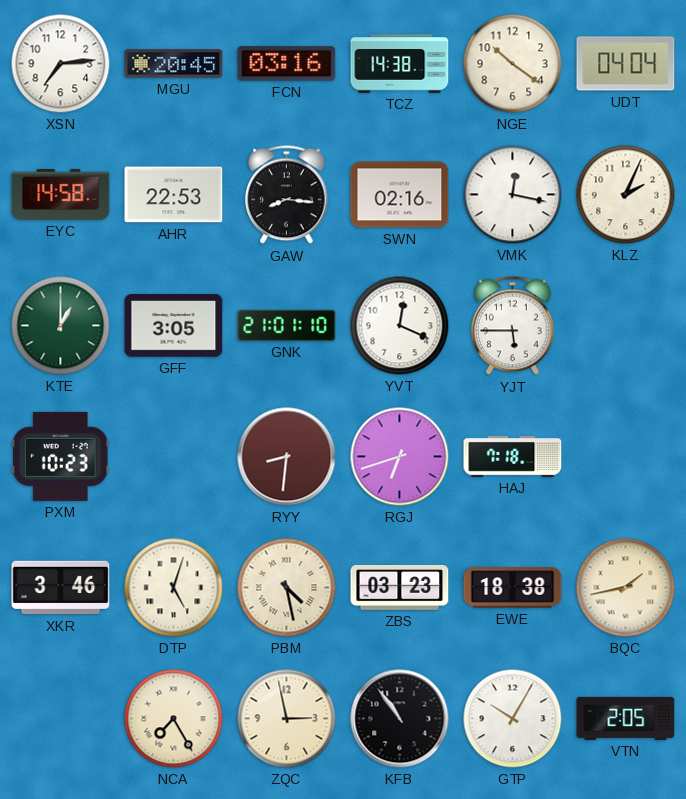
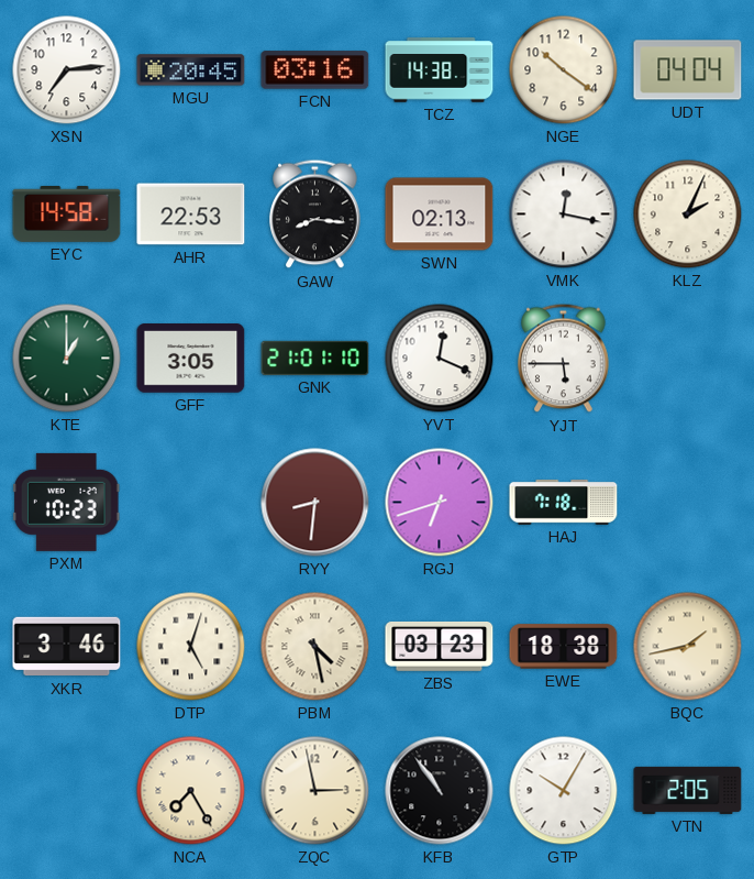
SWN: 02:16 -> 02:13 (440, 215)
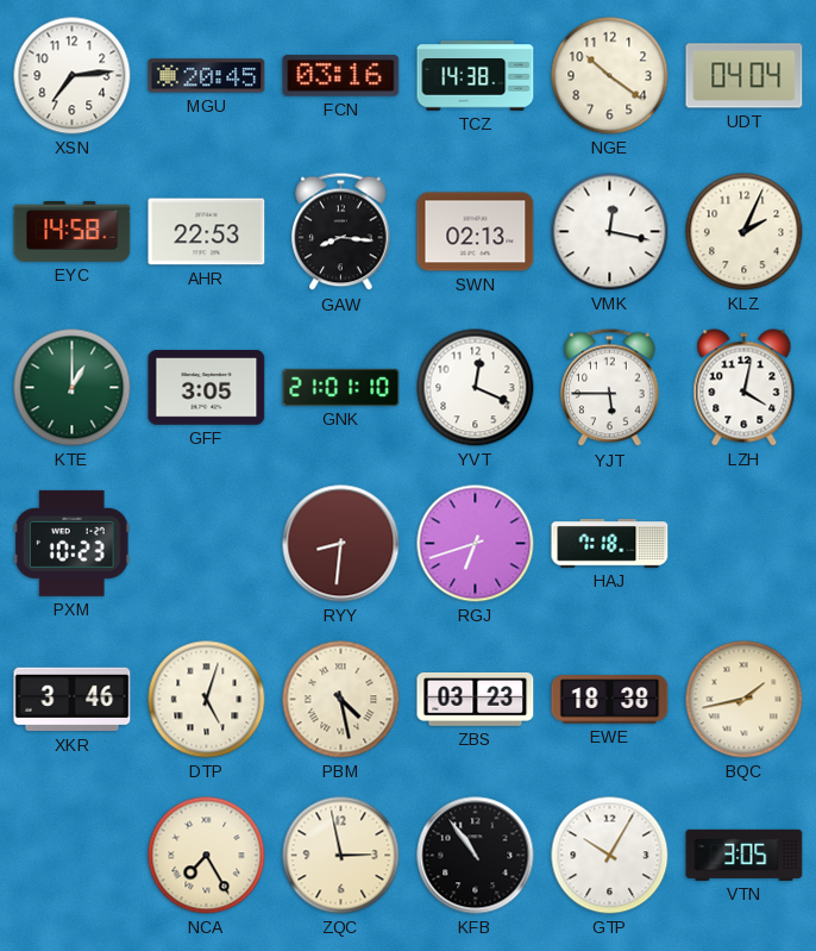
LZH: none -> 4:02 (745, 388)
VTN: 2:05 -> 3:05 (745, 855)
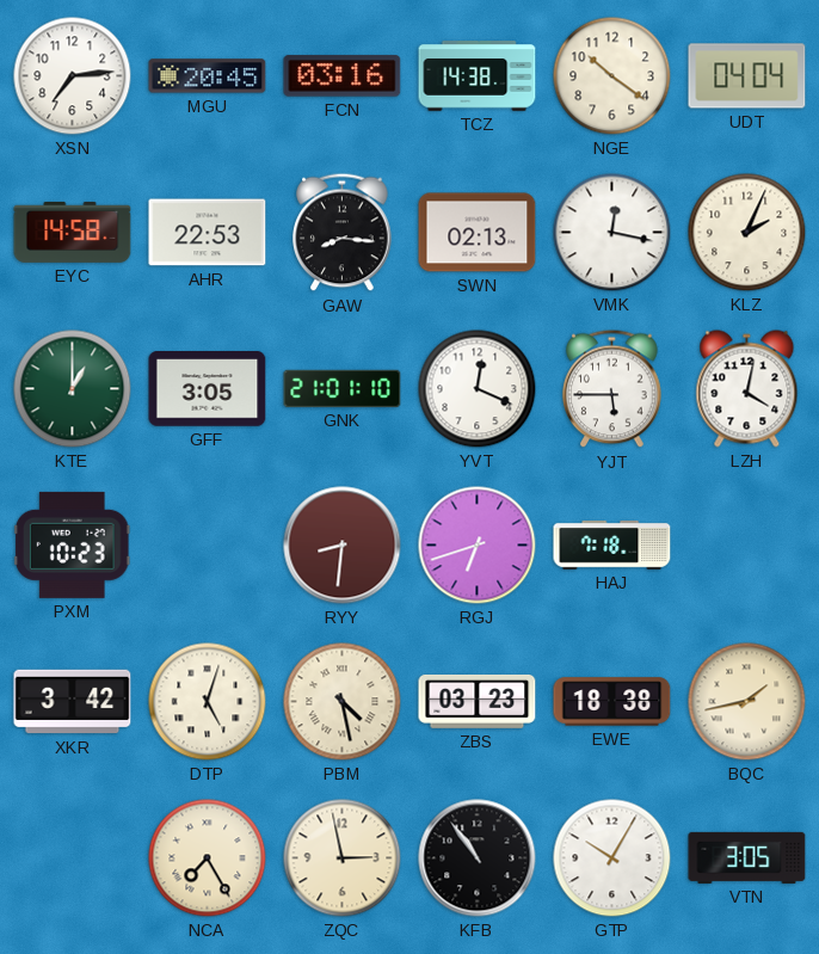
XKR: 3:46 -> 3:42 (73, 702)
